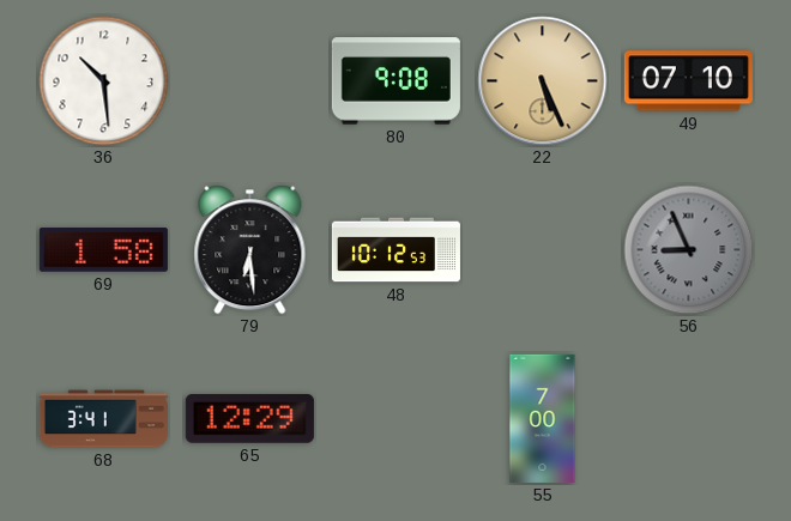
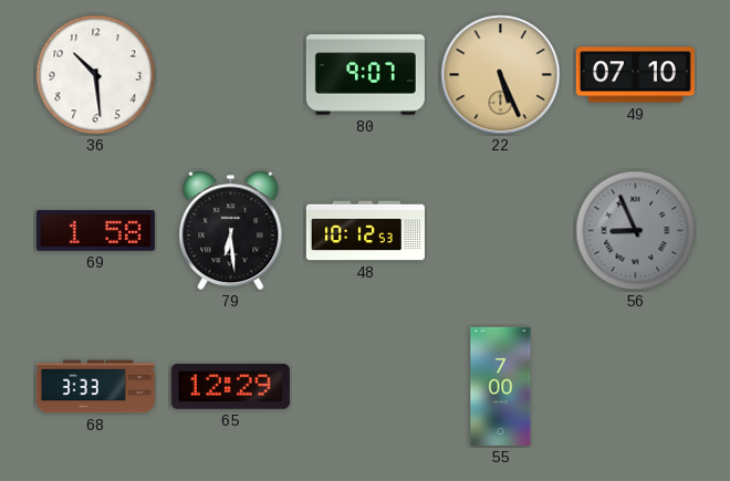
80: 9:08 -> 9:07 (365, 75)
68: 3:41 -> 3:33 (95, 387)
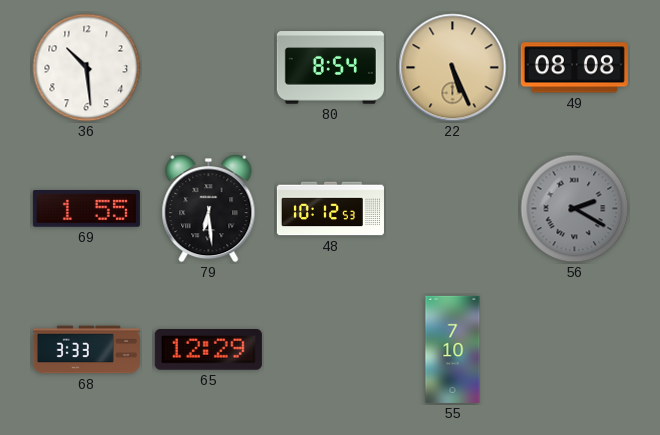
80: 9:07 -> 8:54 (330, 68)
49: 07:10 -> 08:08 (574, 68)
69: 1:58 -> 1:55 (86, 209)
56: 8:56 -> 2:20 (575, 209)
55: 7:00 -> 7:10 (453, 349)
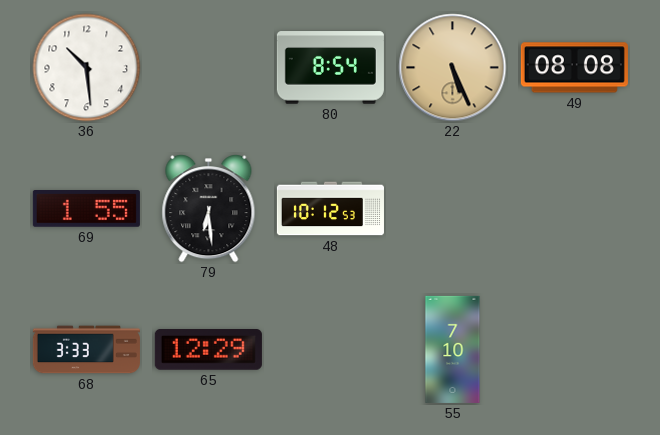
56: 2:20 -> none (575, 209)
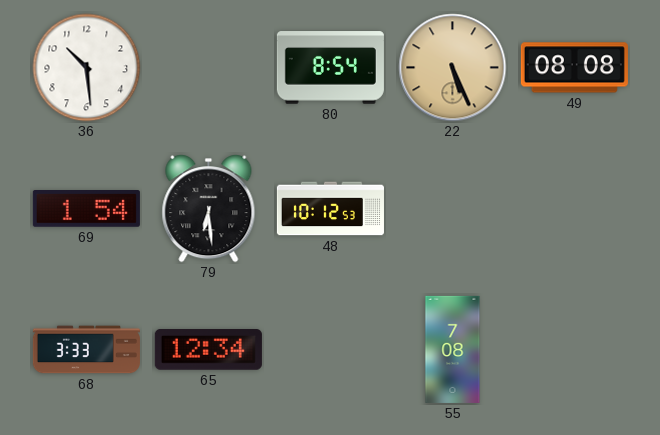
69: 1:55 -> 1:54 (86, 209)
65: 12:29 -> 12:34 (208, 350)
55: 7:10 -> 7:08 (453, 349)
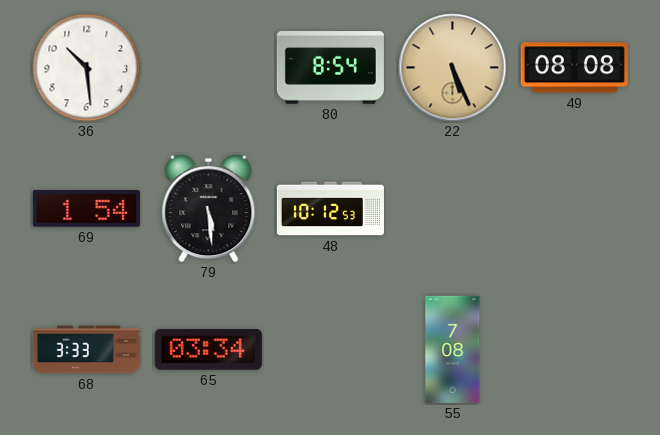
79: 6:29 -> 5:29 (209, 209)
65: 12:34 -> 03:34 (208, 350)
